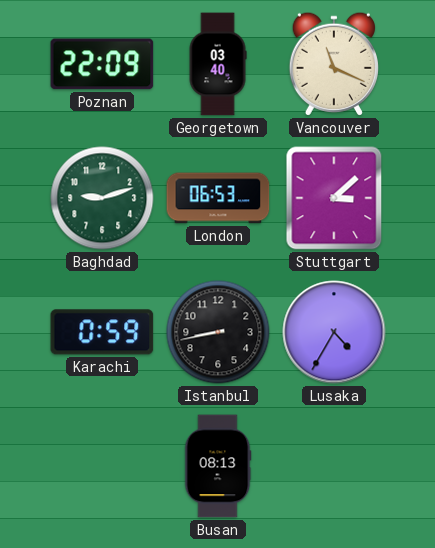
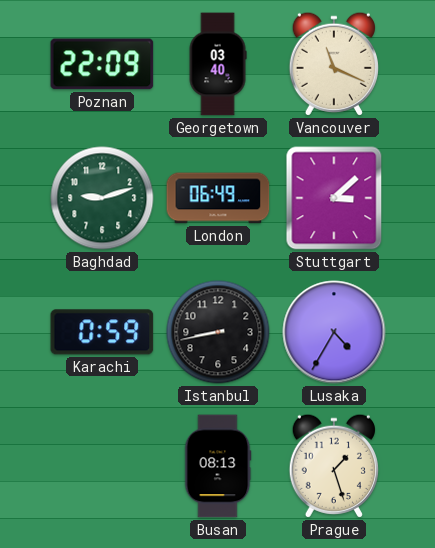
London: 06:53 -> 06:49 (218, 198)
Prague: none -> 1:27 (334, 466)
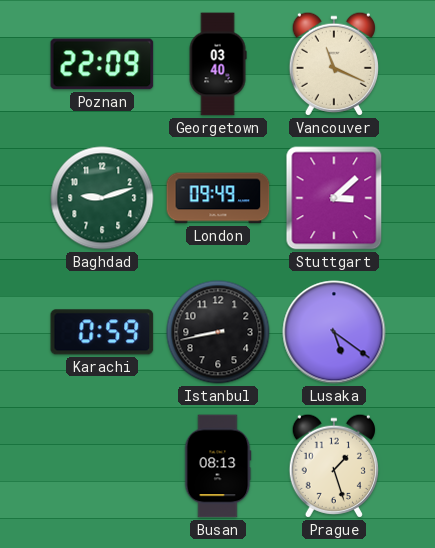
London: 06:49 -> 09:49 (218, 198)
Lusaka: 4:35 -> 5:21 (334, 332)
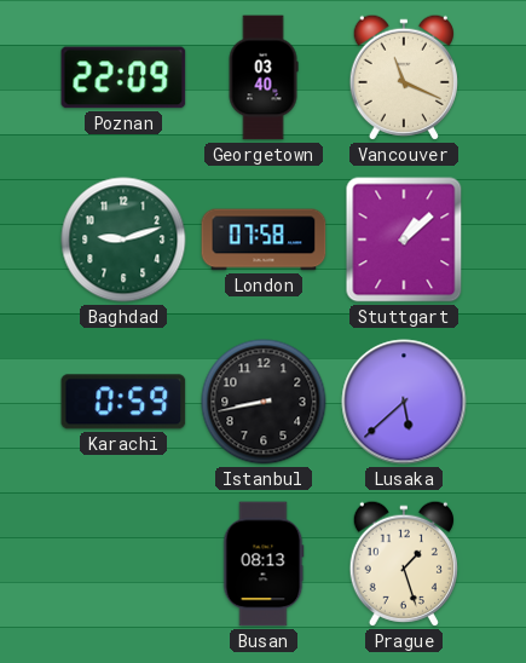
London: 09:49 -> 07:58 (264, 240)
Stuttgart: 3:08 -> 1:08 (404, 240)
Lusaka: 5:21 -> 5:38 (404, 402)
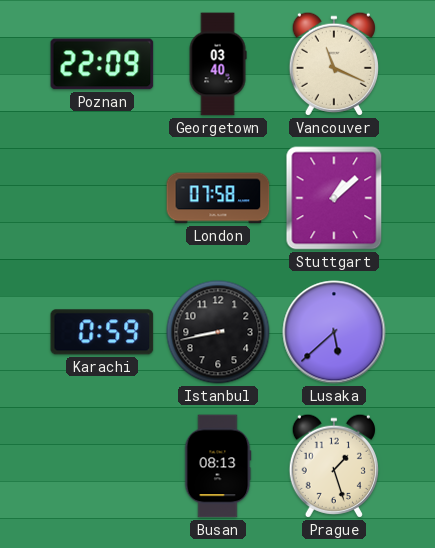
Baghdad: 9:12 -> none (123, 240)
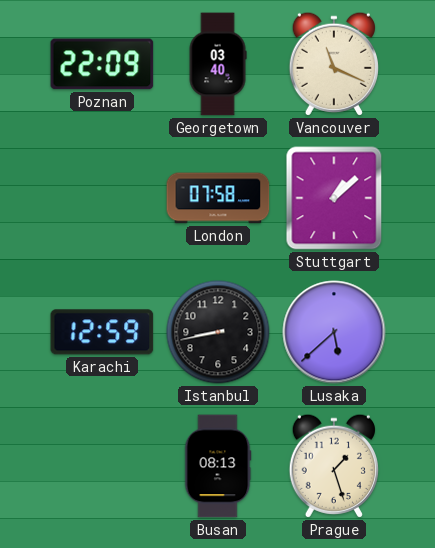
Karachi: 0:59 -> 12:59 (102, 332)
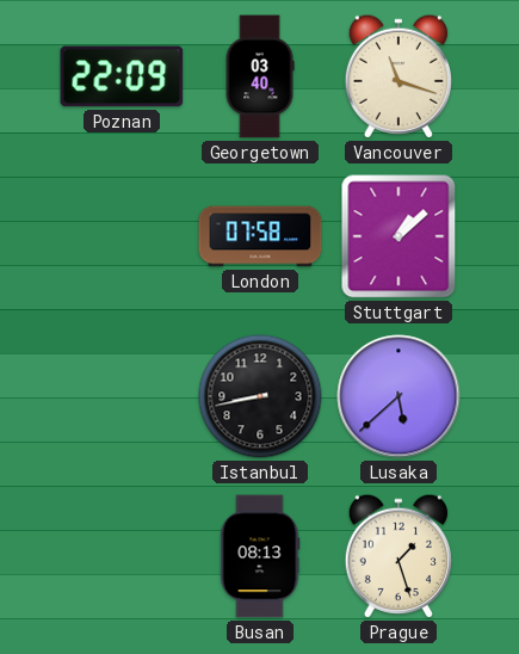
Vancouver: 11:19 -> 11:18 (398, 76)
Karachi: 12:59 -> none (102, 332)
